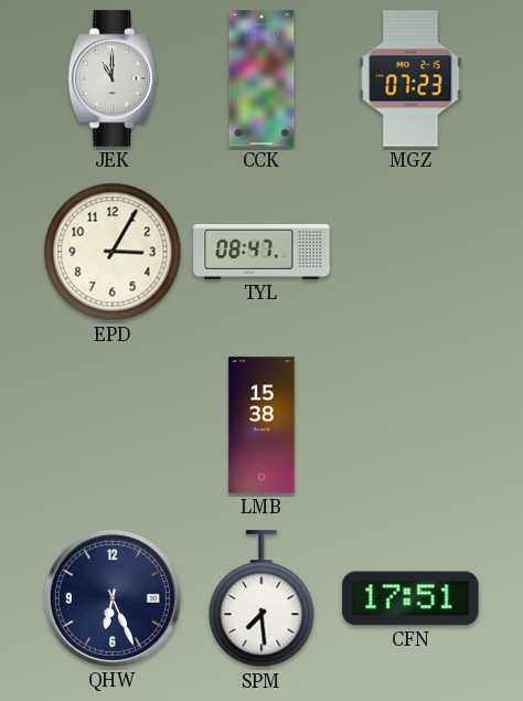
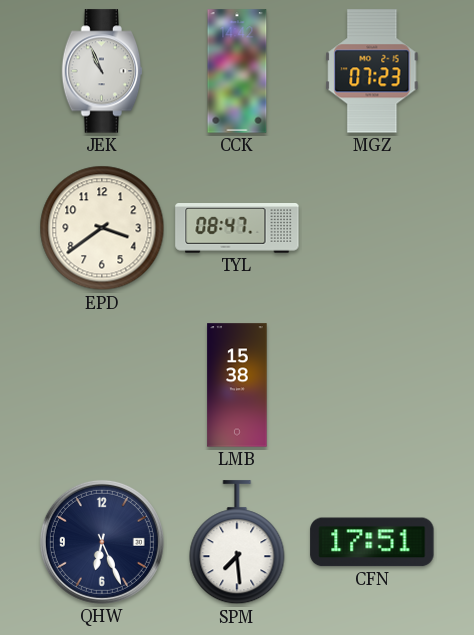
JEK: 11:00 -> 10:56 (102, 71)
EPD: 3:05 -> 3:39 (102, 228)
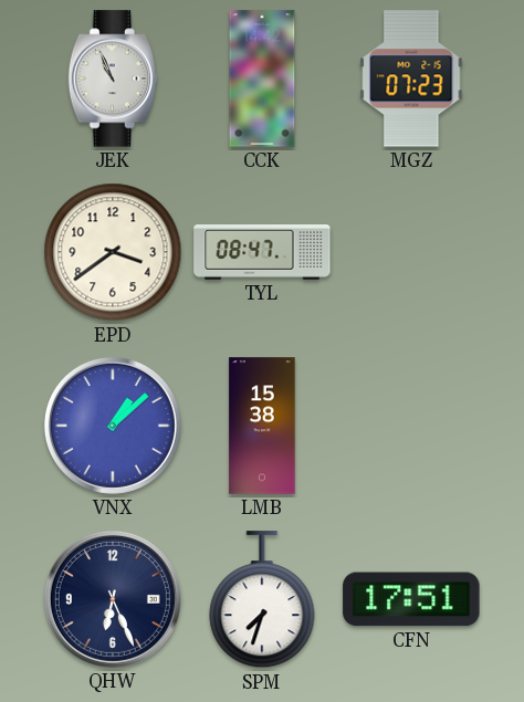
VNX: none -> 1:08 (113, 426)
SPM: 7:29 -> 7:33 (262, 600)
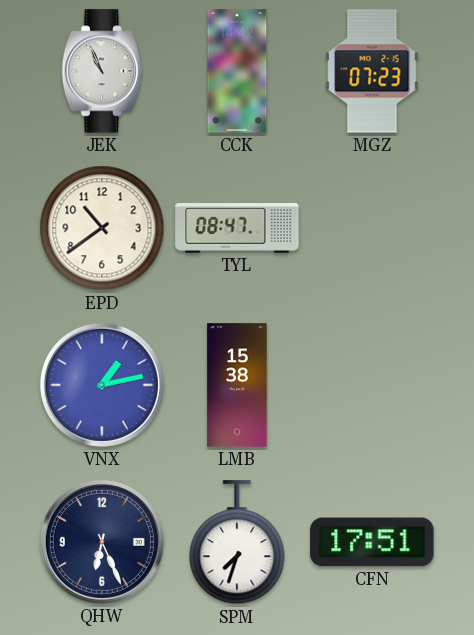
EPD: 3:39 -> 10:39 (102, 228)
VNX: 1:08 -> 1:13 (102, 385)
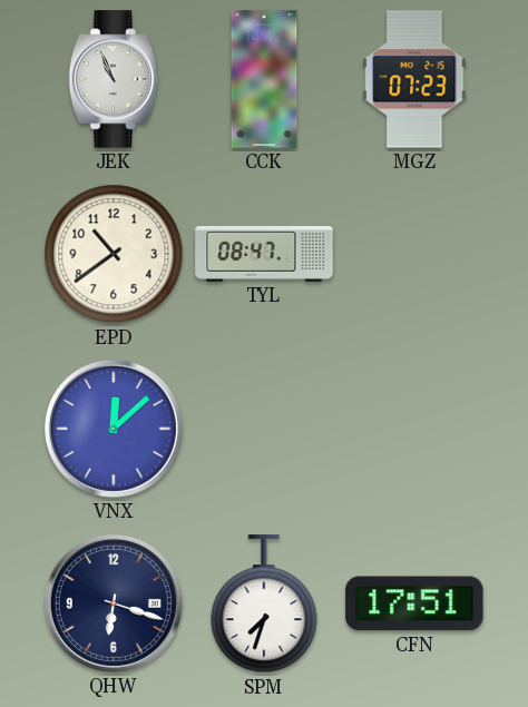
VNX: 1:13 -> 12:08 (114, 429)
LMB: 15:38 -> none (237, 385)
QHW: 6:26 -> 6:18 (114, 603)
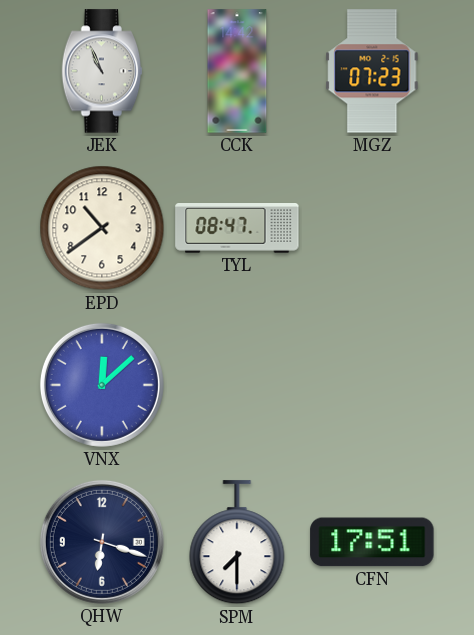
SPM: 7:33 -> 7:30 (237, 543)
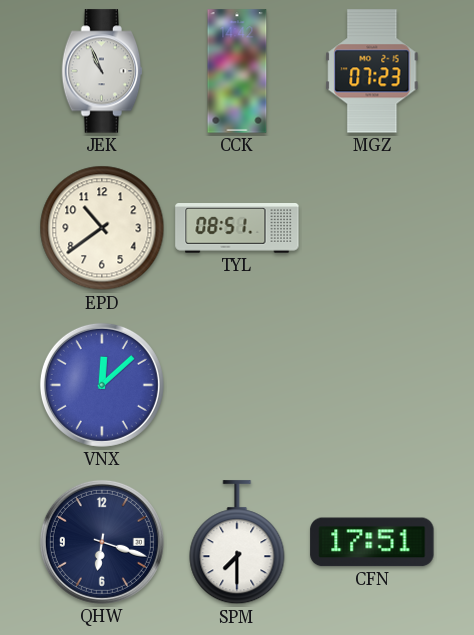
TYL: 08:47 -> 08:51 (237, 228)
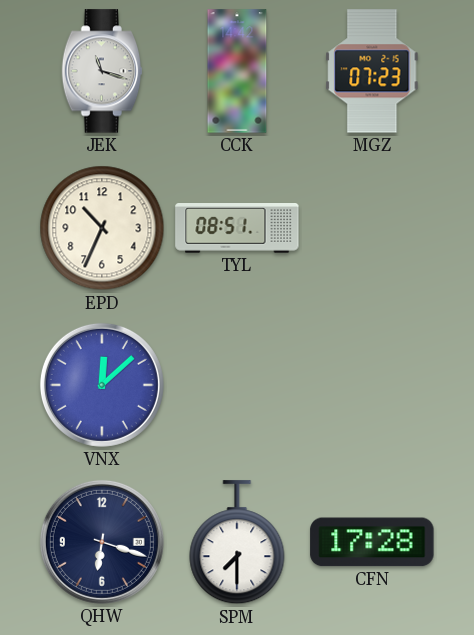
JEK: 10:56 -> 11:18 (102, 71)
EPD: 10:39 -> 10:34 (102, 228)
CFN: 17:51 -> 17:28 (372, 542)
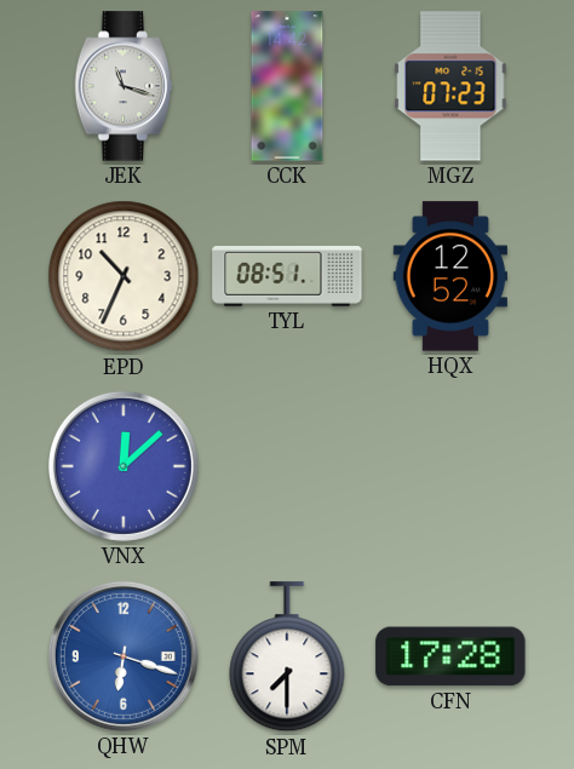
HQX: none -> 12:52 (449, 276)
QHW dial: navy -> blue (124, 656)
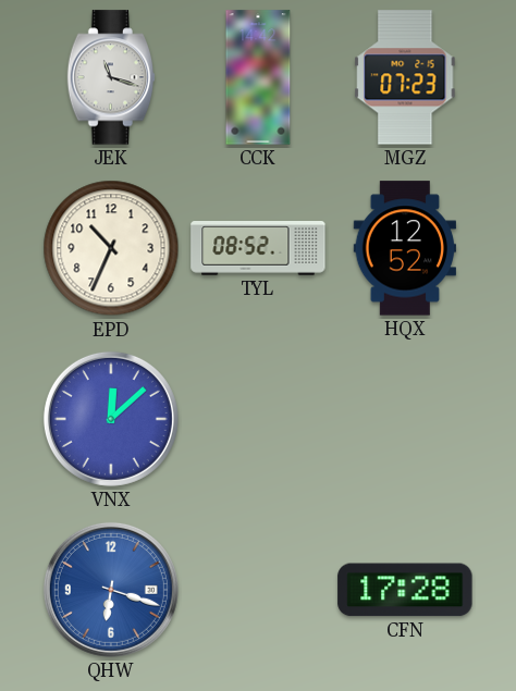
TYL: 08:51 -> 08:52 (258, 248)
SPM: 7:30 -> none (287, 658)
